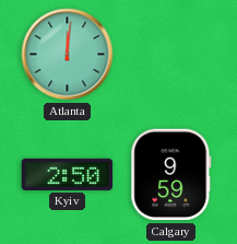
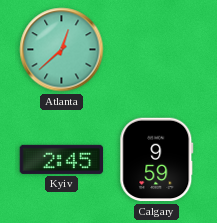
Atlanta: 12:01 -> 12:38 (62, 50)
Kyiv: 2:50 -> 2:45 (62, 159)
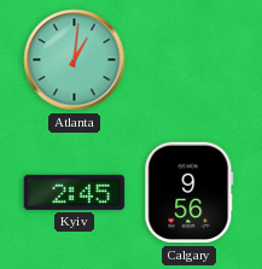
Atlanta: 12:38 -> 1:01 (75, 60)
Calgary: 9:59 -> 9:56 (190, 193)
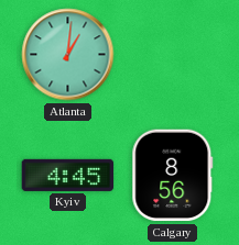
Kyiv: 2:45 -> 4:45 (68, 175)
Calgary: 9:56 -> 8:56 (173, 176)
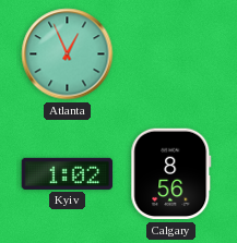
Atlanta: 1:01 -> 12:56 (68, 54)
Kyiv: 4:45 -> 1:02 (68, 173)
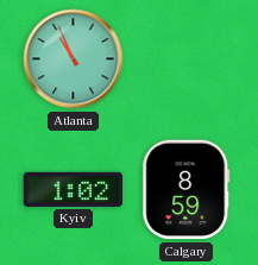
Atlanta: 12:56 -> 10:56 (74, 59)
Calgary: 8:56 -> 8:59 (187, 190)
